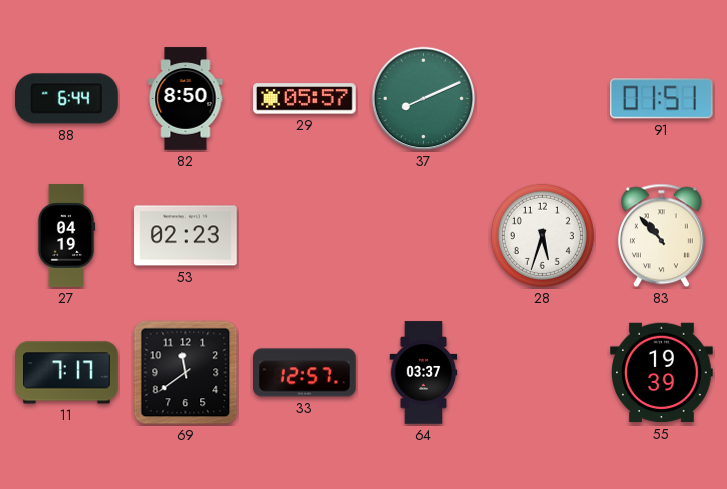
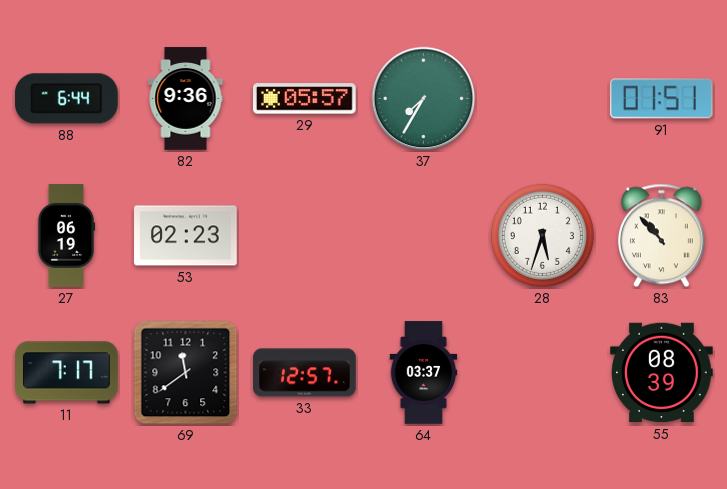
82: 8:50 -> 9:36 (186, 99)
37: 8:11 -> 7:35 (424, 99)
27: 04:19 -> 06:19 (66, 236)
55: 19:39 -> 08:39 (662, 373)
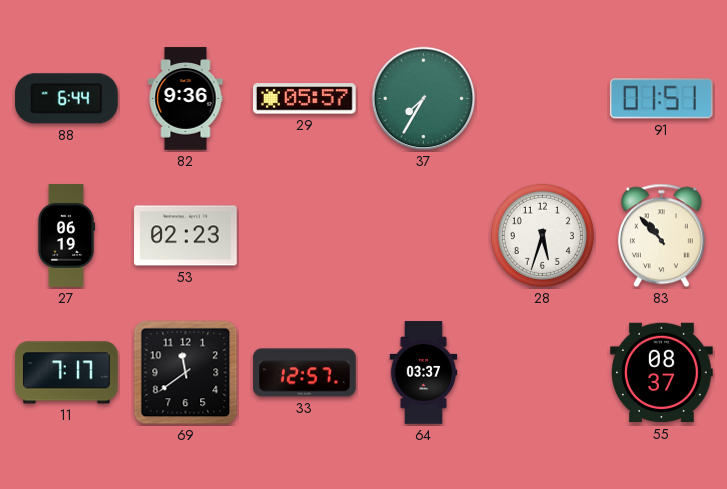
55: 08:39 -> 08:37 (662, 373)
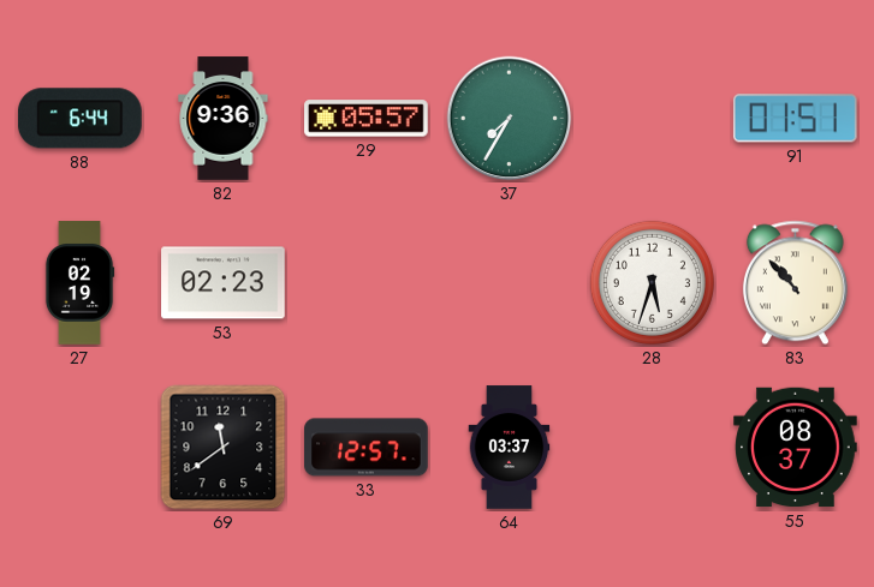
27: 06:19 -> 02:19 (79, 283)
11: 7:17 -> none (67, 373)
